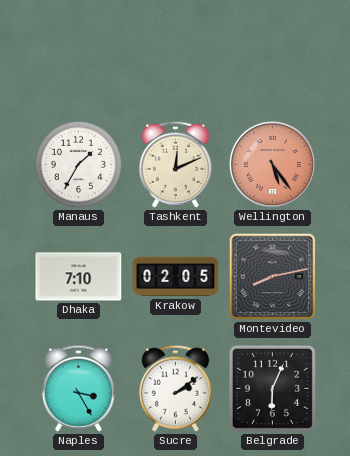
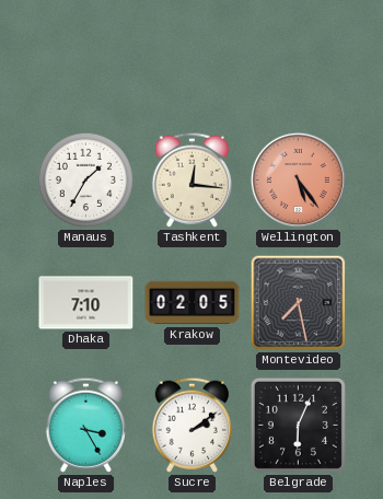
Tashkent: 12:11 -> 12:16 (191, 179)
Montevideo: 8:13 -> 7:28 (299, 303)
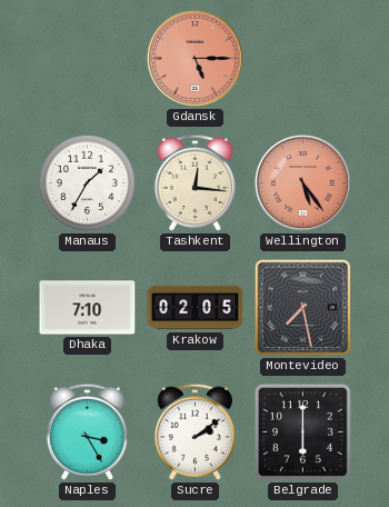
Gdansk: none -> 5:15 (194, 58)
Belgrade: 6:04 -> 6:00 (302, 431)
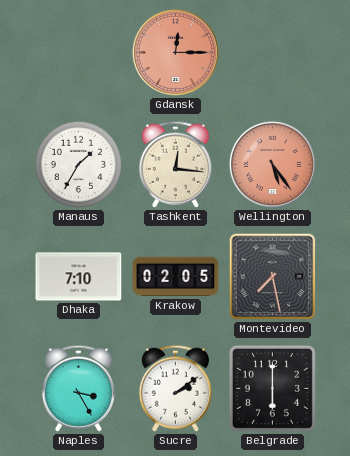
Gdansk: 5:15 -> 12:15 (175, 52)
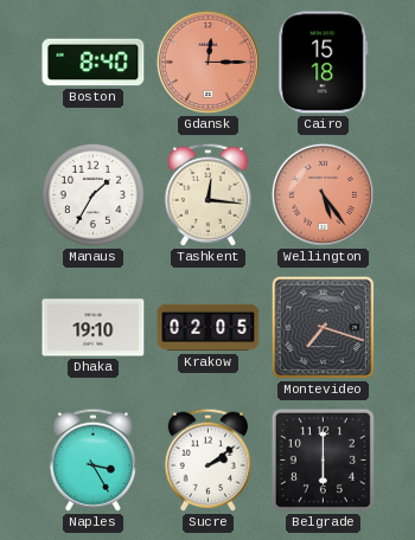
Boston: none -> 8:40 (94, 63)
Cairo: none -> 15:18 (324, 63)
Dhaka: 7:10 -> 19:10 (94, 328)
Montevideo: 7:28 -> 7:18 (324, 328)
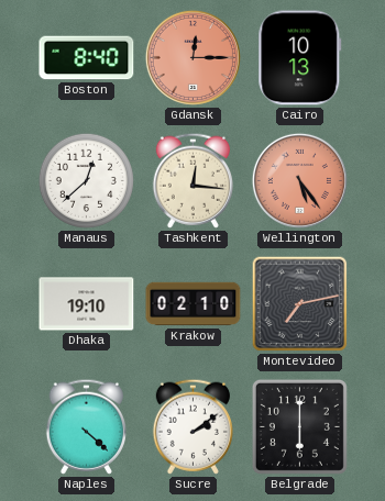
Cairo: 15:18 -> 10:13 (300, 58)
Manaus: 1:35 -> 12:38 (86, 180)
Krakow: 02:05 -> 02:10 (194, 304)
Montevideo: 7:18 -> 7:13 (300, 304)
Naples: 3:25 -> 4:22 (86, 426)
